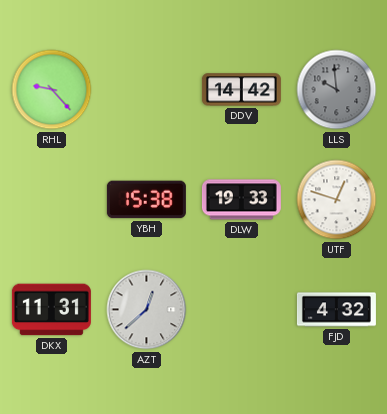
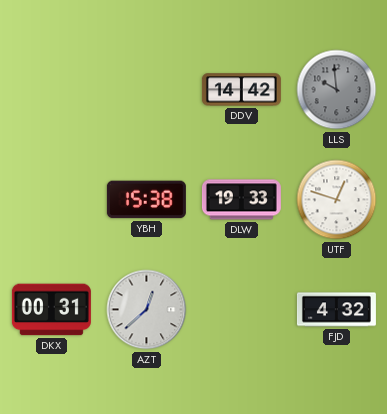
RHL: 9:23 -> none (52, 90)
DKX: 11:31 -> 00:31 (51, 310)
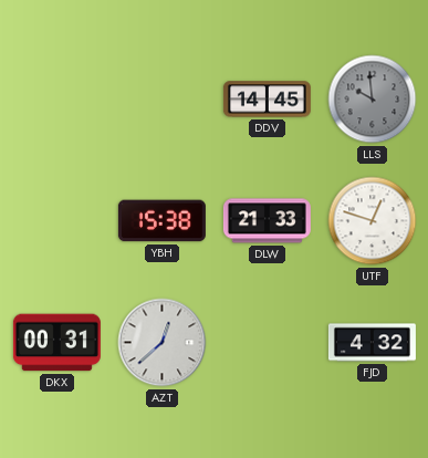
DDV: 14:42 -> 14:45 (267, 100)
DLW: 19:33 -> 21:33 (267, 221)
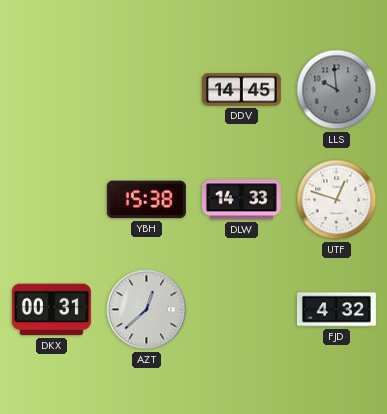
DLW: 21:33 -> 14:33 (241, 200)
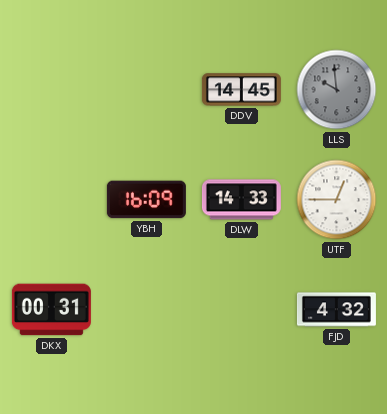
YBH: 15:38 -> 16:09 (146, 200)
UTF: 12:48 -> 12:45 (337, 200)
AZT: 12:38 -> none (147, 310)
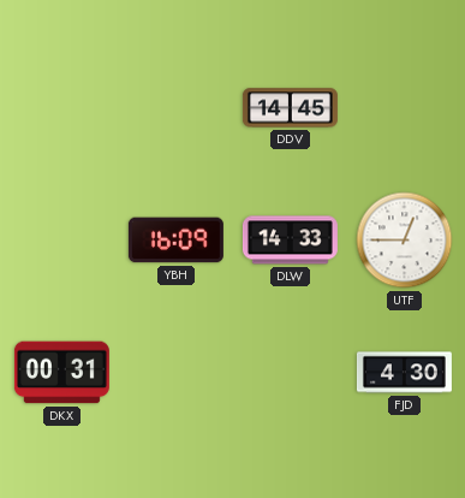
LLS: 9:59 -> none (337, 90)
FJD: 4:32 -> 4:30 (404, 373)
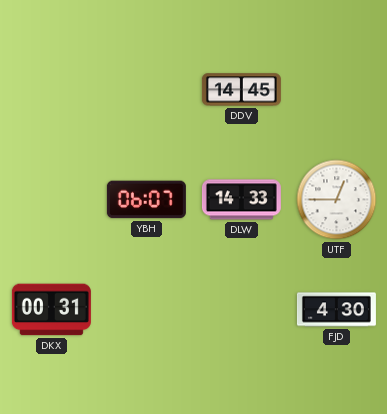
YBH: 16:09 -> 06:07 (146, 200)
